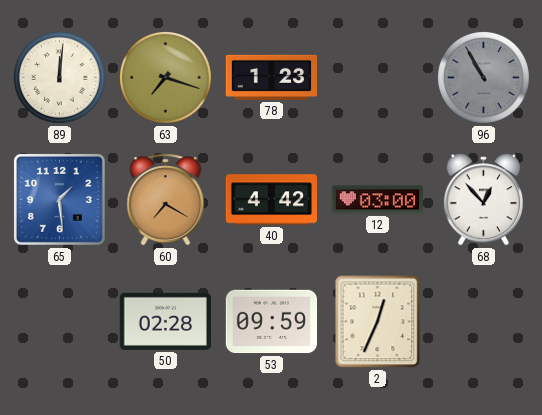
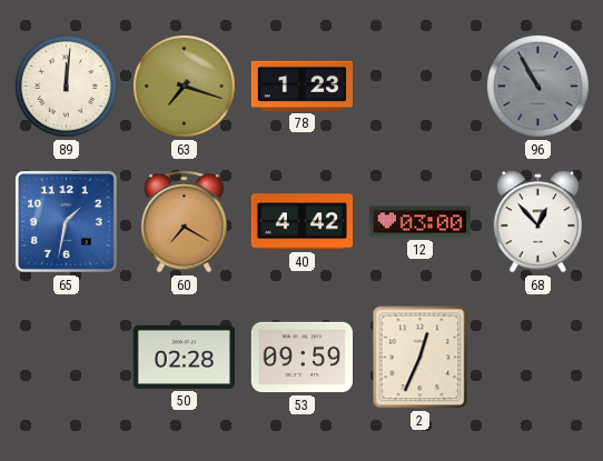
65: 1:29 -> 1:32 (66, 221)
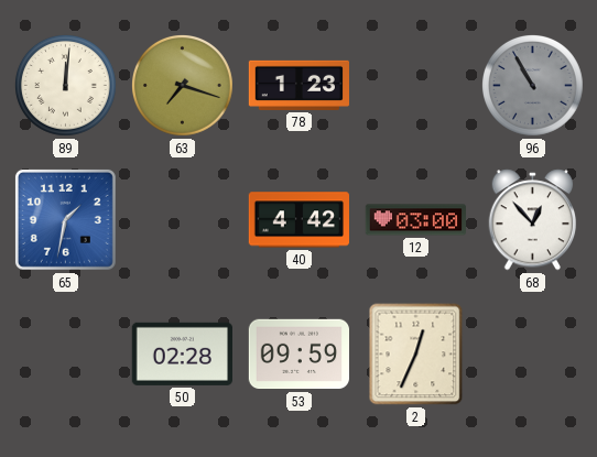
60: 7:20 -> none (185, 222)
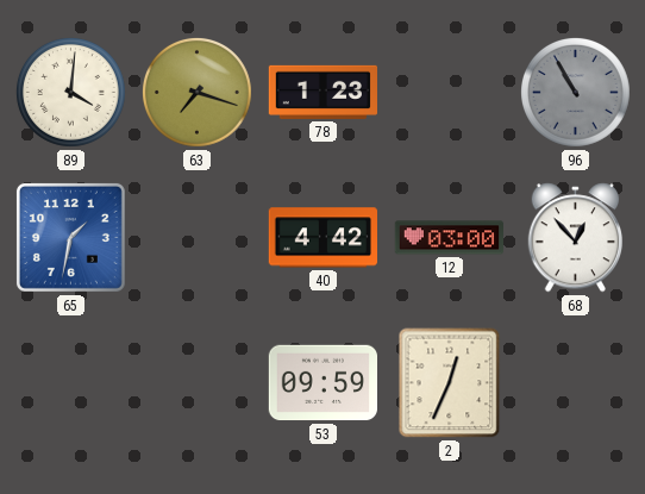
89: 12:01 -> 4:01 (70, 92)
50: 02:28 -> none (182, 353)
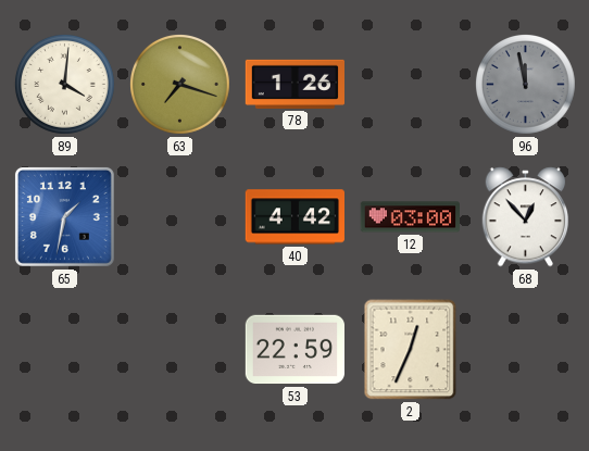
78: 1:23 -> 1:26 (294, 84)
96: 10:55 -> 11:58 (525, 84)
53: 09:59 -> 22:59 (294, 350)
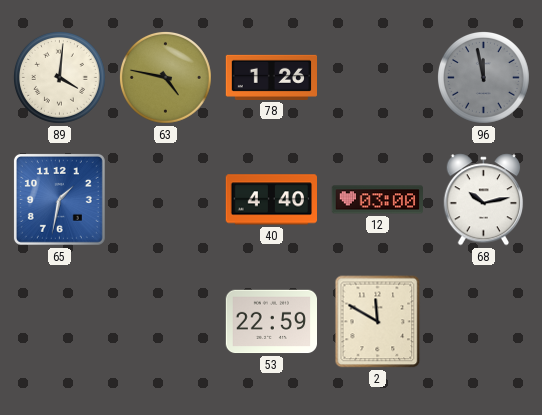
63: 7:18 -> 4:47 (165, 77)
40: 4:42 -> 4:40 (271, 200)
68: 12:53 -> 10:13 (484, 200)
2: 12:34 -> 11:50 (378, 322)
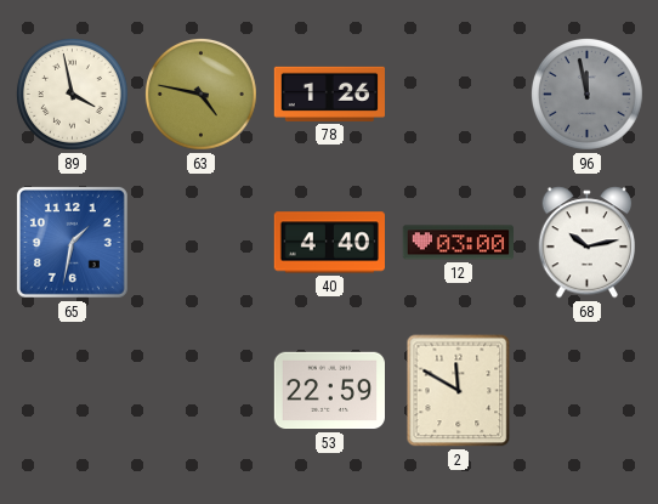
89: 4:01 -> 3:58 (72, 94)
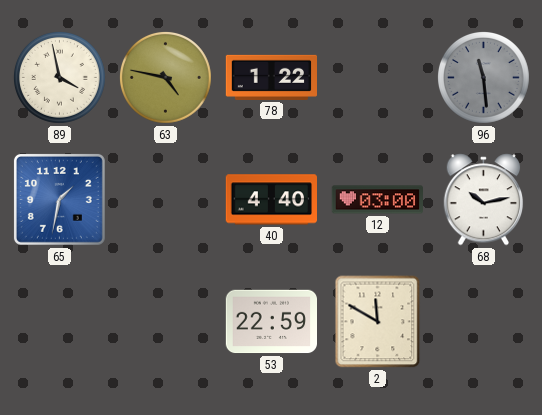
78: 1:26 -> 1:22 (271, 77)
96: 11:58 -> 11:29 (483, 77)
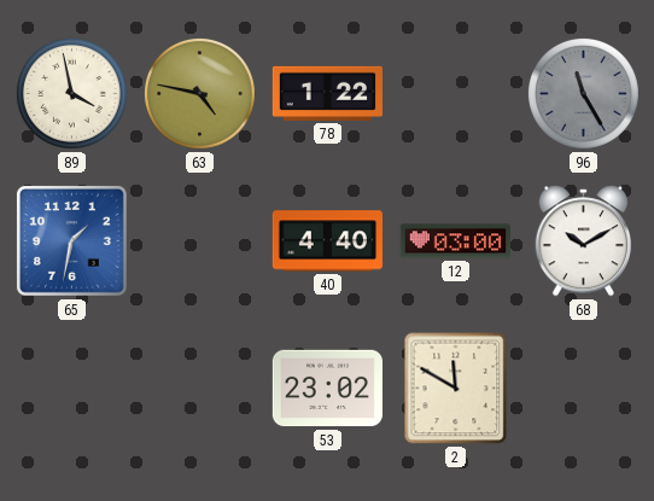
96: 11:29 -> 11:25 (583, 93)
68: 10:13 -> 10:10 (584, 241)
53: 22:59 -> 23:02 (327, 389)
